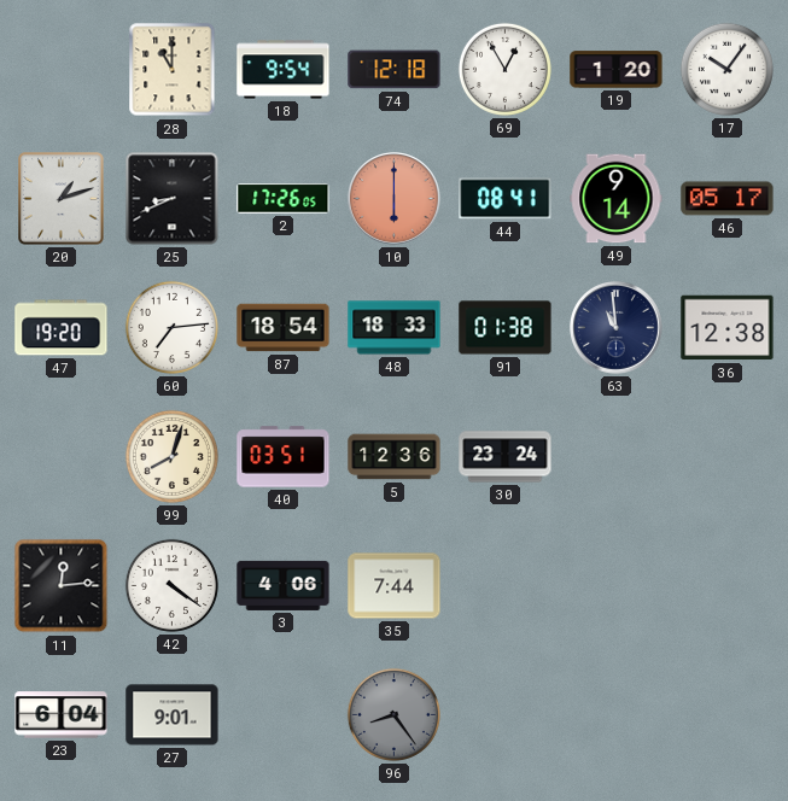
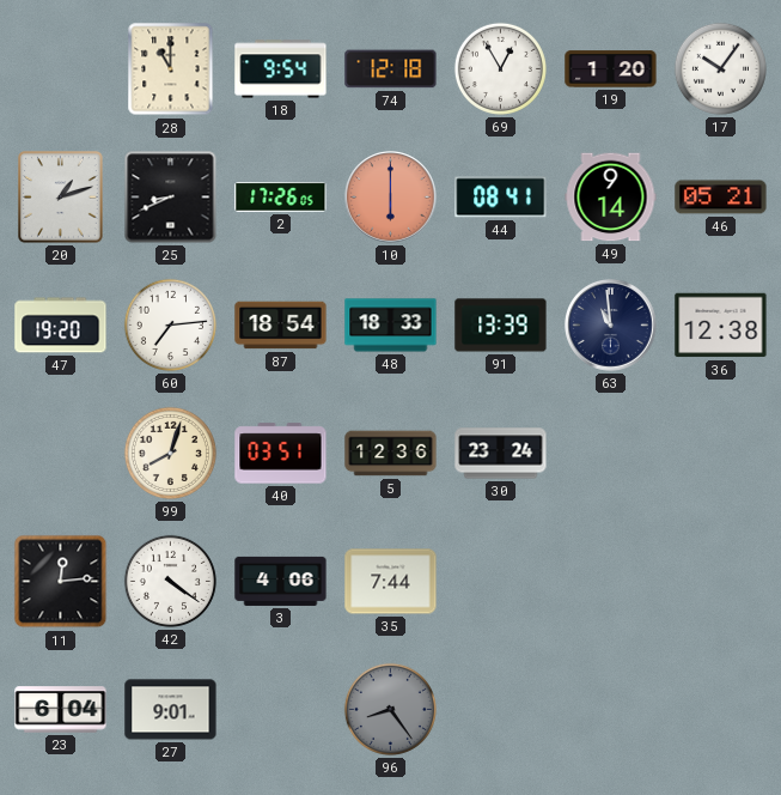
46: 05:17 -> 05:21 (721, 198)
91: 01:38 -> 13:39 (501, 326)
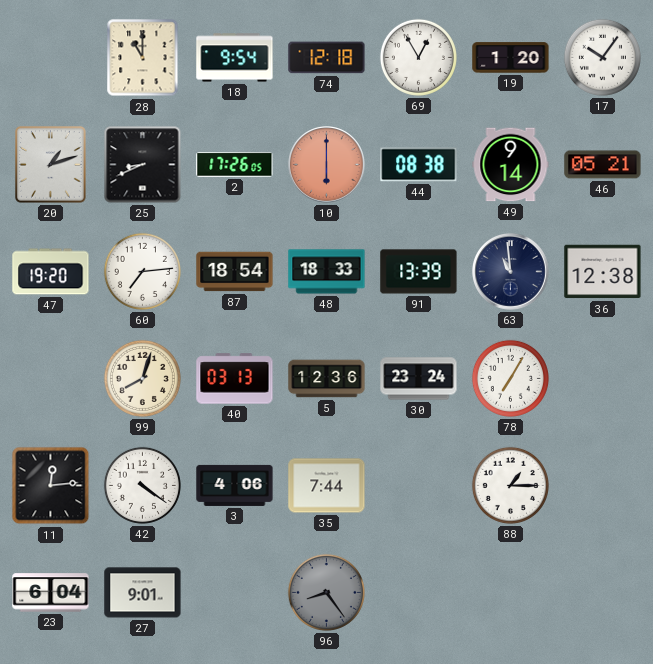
44: 08:41 -> 08:38 (419, 165)
40: 03:51 -> 03:13 (235, 379)
78: none -> 7:05 (510, 378)
88: none -> 1:15 (510, 485)
